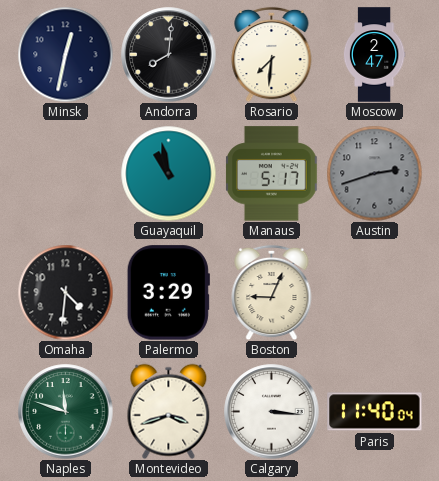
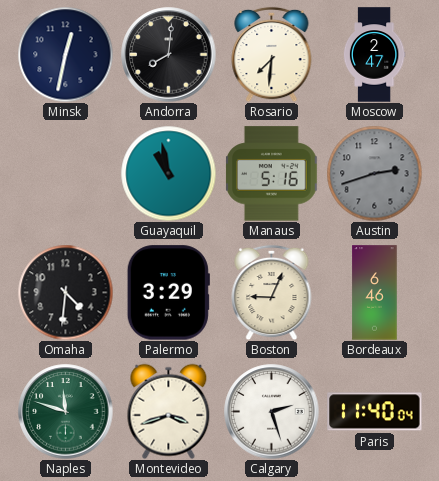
Manaus: 5:17 -> 5:16 (272, 174)
Bordeaux: none -> 6:46 (375, 293)
Calgary: 3:16 -> 2:27 (272, 412)
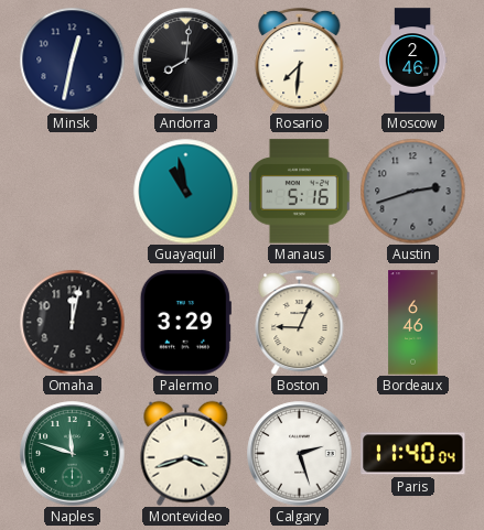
Moscow: 2:47 -> 2:46 (412, 61)
Omaha: 4:31 -> 12:02 (72, 322)
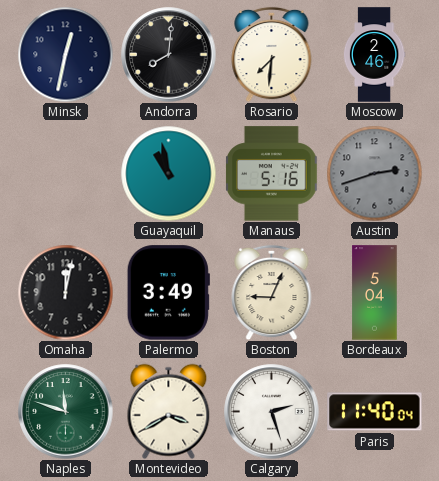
Palermo: 3:29 -> 3:49 (168, 293)
Bordeaux: 6:46 -> 5:04 (375, 293)
Montevideo: 3:42 -> 3:40 (169, 411)
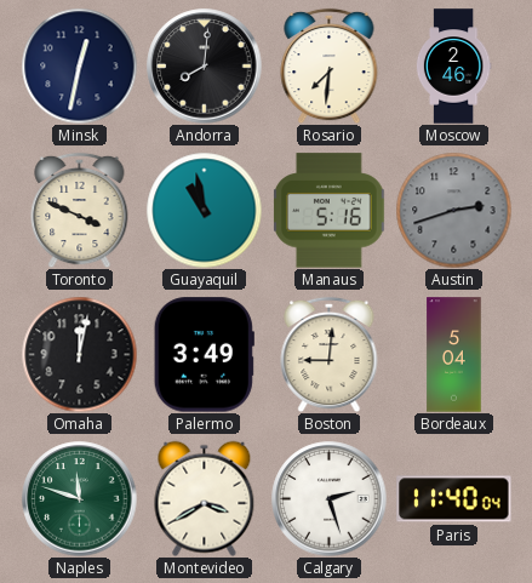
Toronto: none -> 3:49 (80, 210)
Boston: 9:04 -> 9:01 (330, 354)
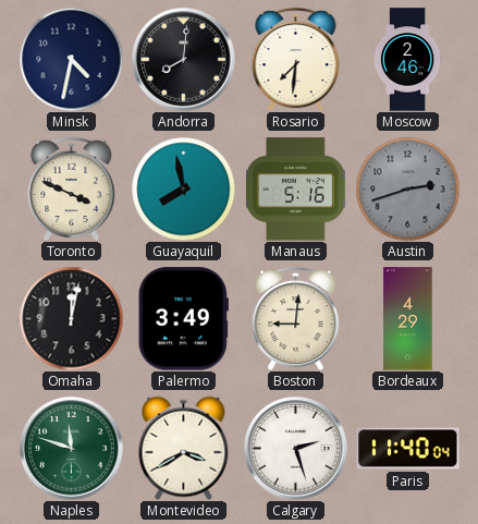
Minsk: 12:32 -> 4:32 (71, 59)
Guayaquil: 10:58 -> 7:58 (183, 188)
Bordeaux: 5:04 -> 4:29 (408, 319)
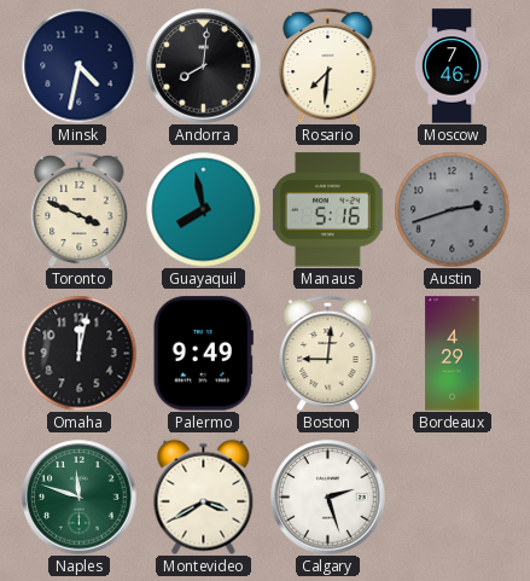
Moscow: 2:46 -> 7:46 (452, 66)
Palermo: 3:49 -> 9:49 (203, 354)
Paris: 11:40 -> none (408, 449)
